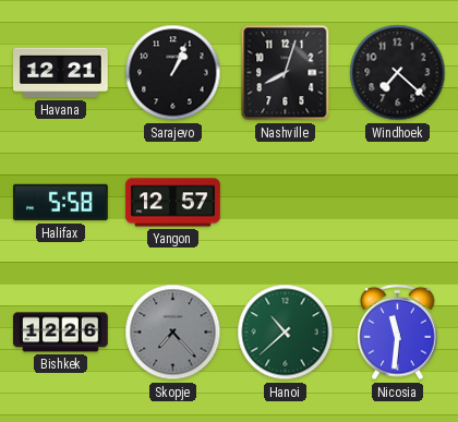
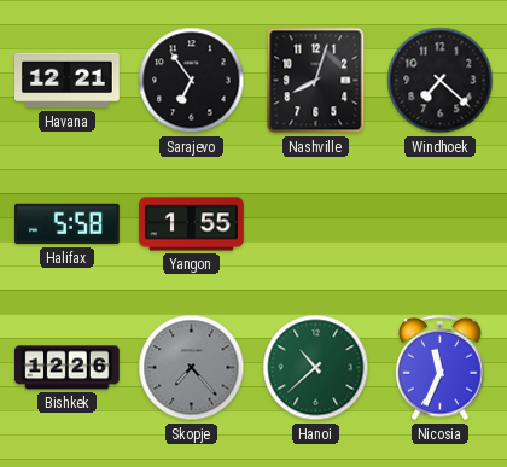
Sarajevo: 1:04 -> 6:54 (192, 81)
Yangon: 12:57 -> 1:55 (192, 224)
Nicosia: 11:31 -> 11:34 (441, 368)
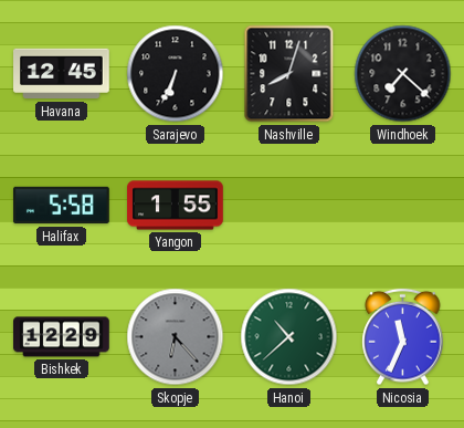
Havana: 12:21 -> 12:45 (62, 74)
Sarajevo: 6:54 -> 6:34 (176, 74)
Bishkek: 12:26 -> 12:29 (62, 337)
Skopje: 7:23 -> 6:23 (176, 337)
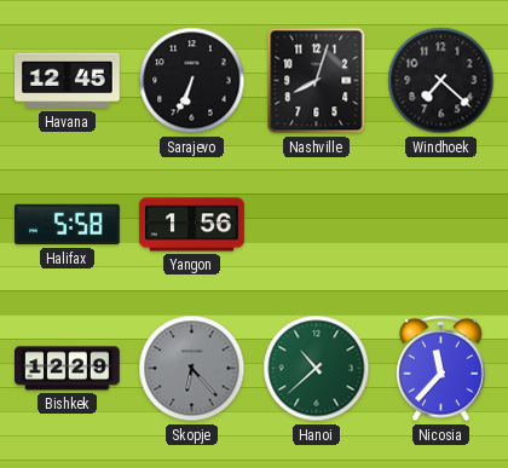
Yangon: 1:55 -> 1:56 (192, 225)
Nicosia: 11:34 -> 11:37 (441, 369)
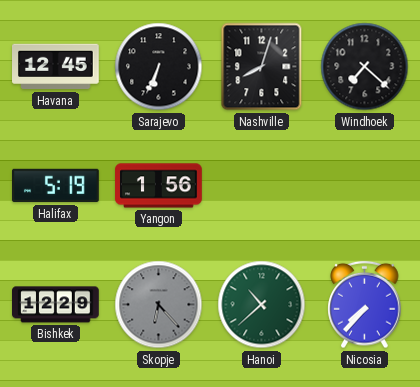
Halifax: 5:58 -> 5:19 (56, 186)
Nicosia: 11:37 -> 7:37 (365, 305)
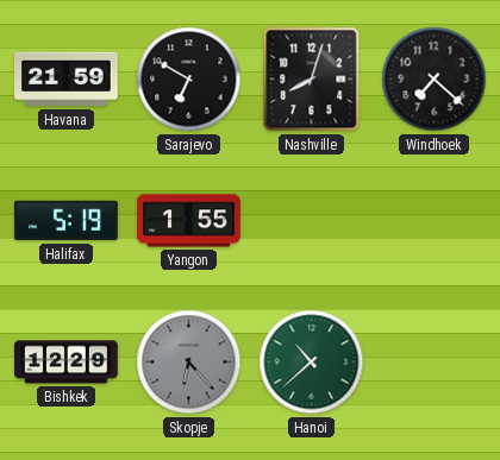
Havana: 12:45 -> 21:59 (67, 80)
Sarajevo: 6:34 -> 6:50 (189, 80)
Yangon: 1:56 -> 1:55 (189, 221)
Nicosia: 7:37 -> none (365, 305)
